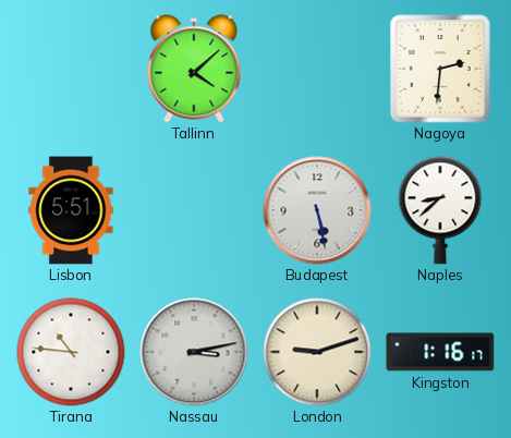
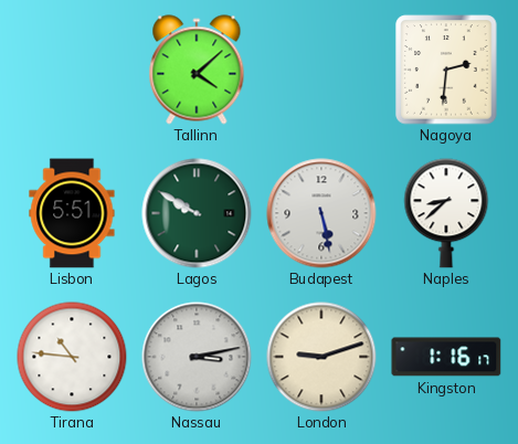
Lagos: none -> 9:50 (197, 213)
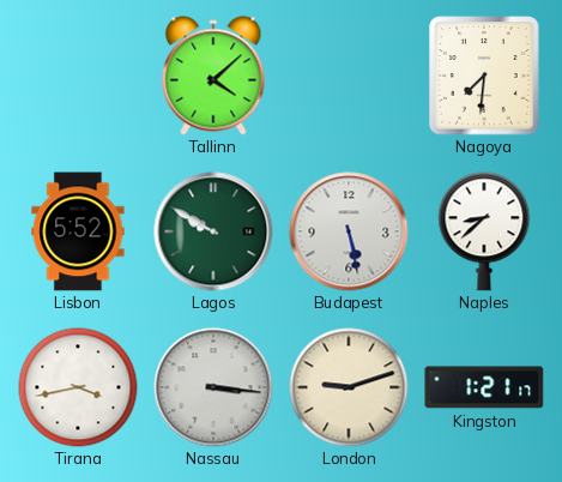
Nagoya: 2:31 -> 7:31 (484, 76)
Lisbon: 5:51 -> 5:52 (78, 231)
Tirana: 10:46 -> 3:43 (78, 387)
Nassau: 3:13 -> 3:16 (213, 387)
Kingston: 1:16 -> 1:21 (484, 387)
